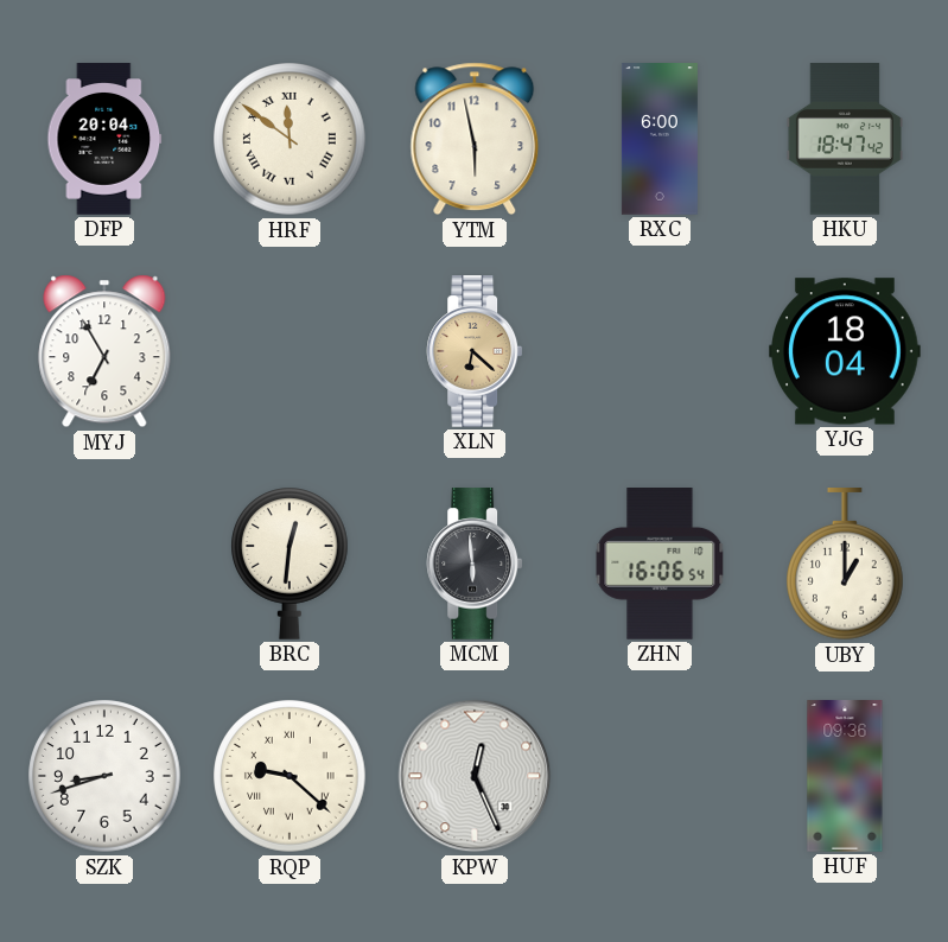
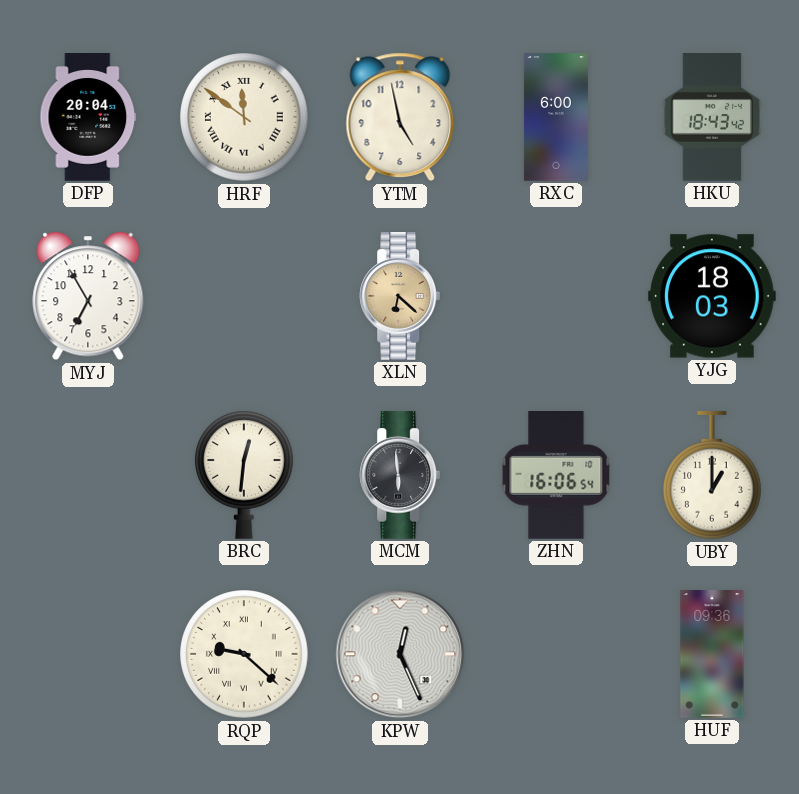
YTM: 5:58 -> 4:58 (400, 117)
HKU: 18:47 -> 18:43 (711, 117)
YJG: 18:04 -> 18:03 (713, 296)
SZK: 8:42 -> none (104, 776)
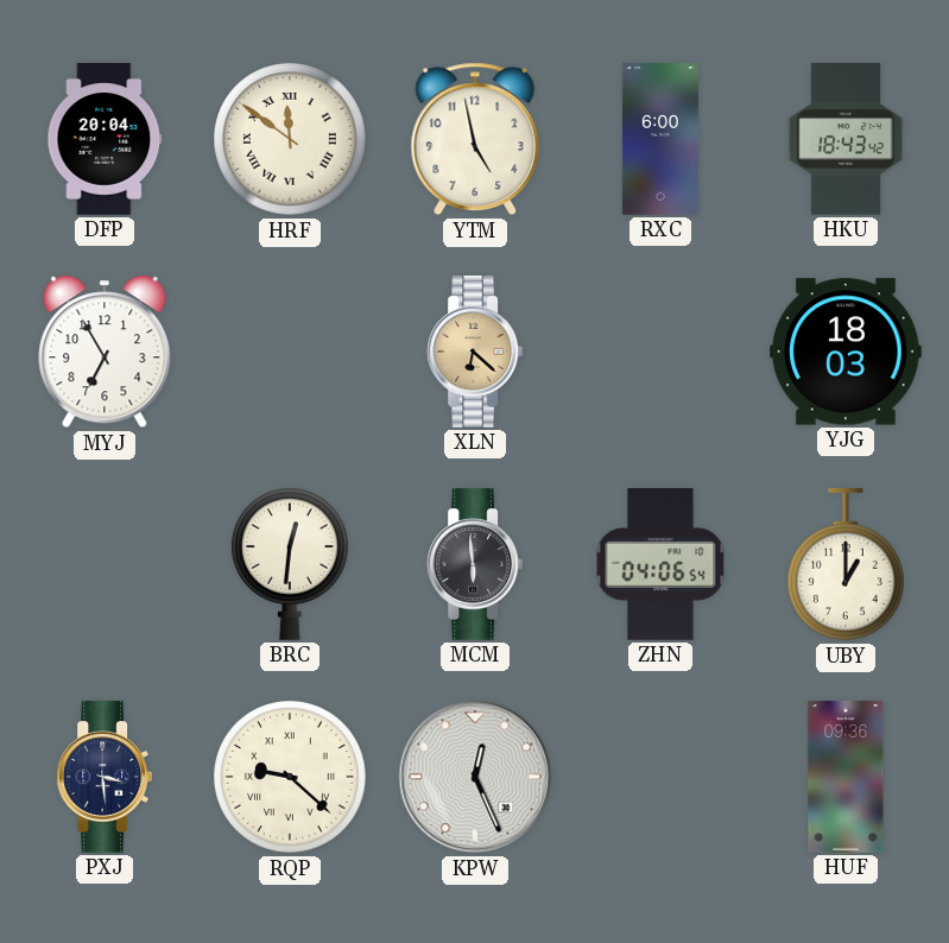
ZHN: 16:06 -> 04:06 (660, 565)
PXJ: none -> 3:29 (105, 777)
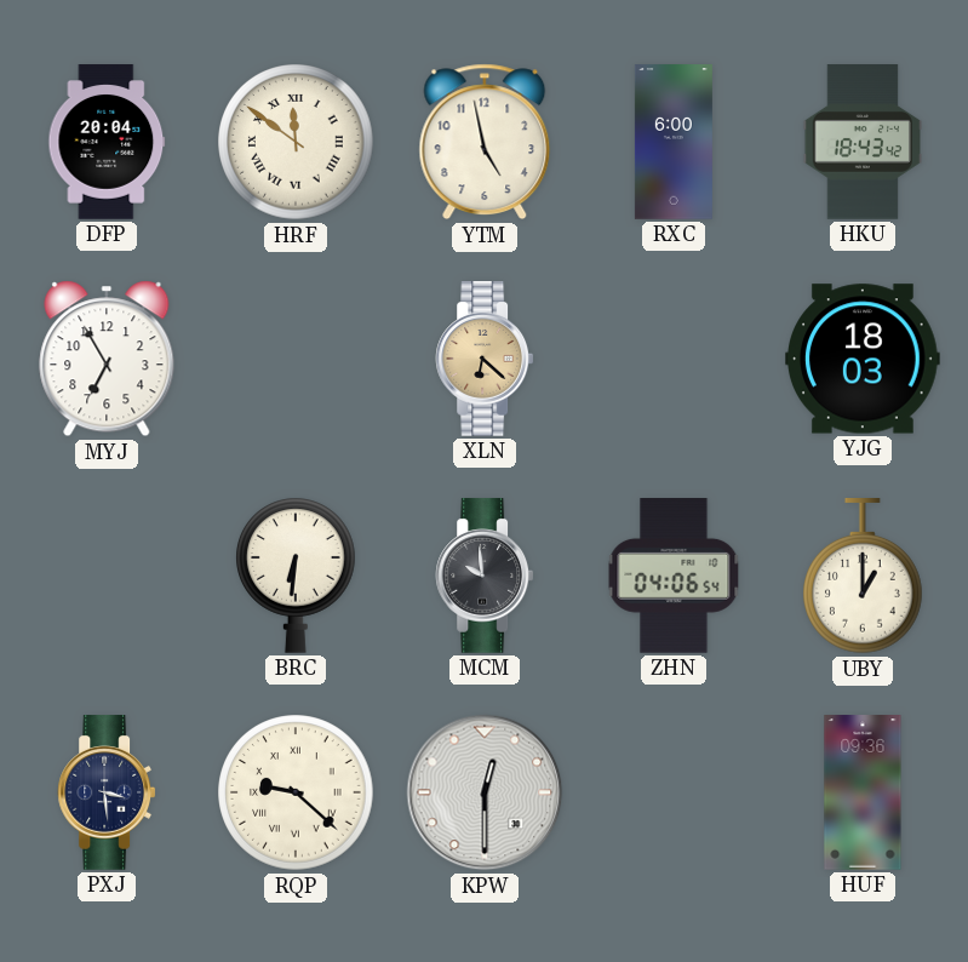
BRC: 12:31 -> 6:31 (297, 576)
MCM: 5:59 -> 9:59 (485, 576)
KPW: 12:26 -> 12:30 (485, 792)
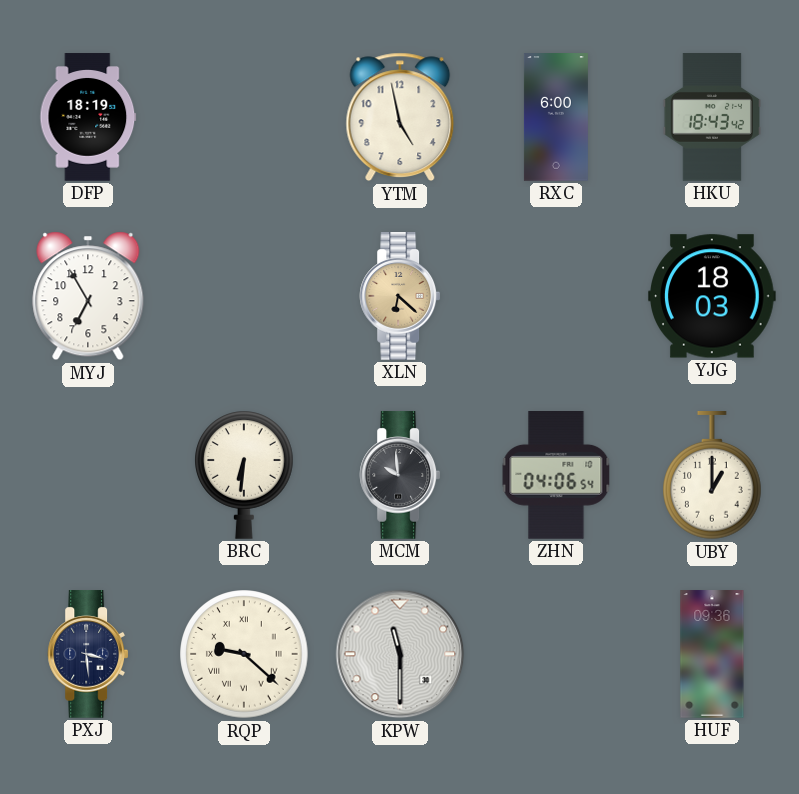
DFP: 20:04 -> 18:19 (88, 117)
HRF: 11:51 -> none (296, 142)
KPW: 12:30 -> 11:30 (400, 654)
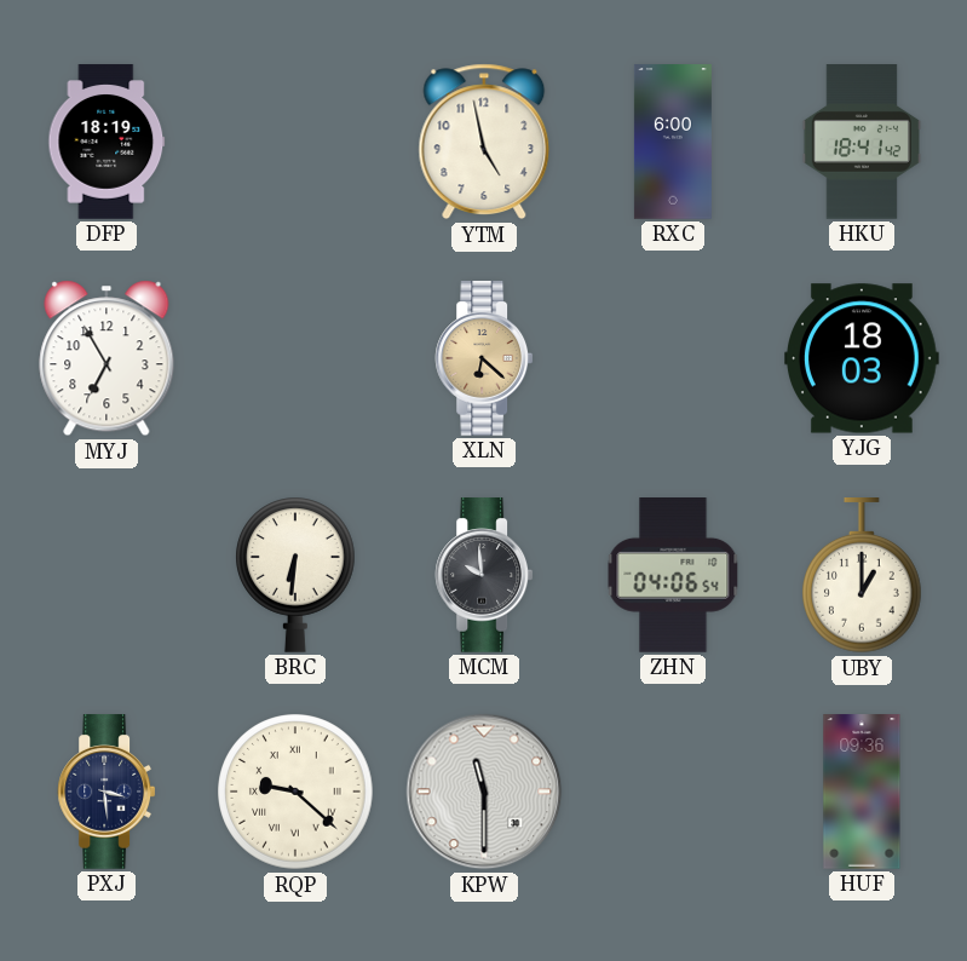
HKU: 18:43 -> 18:41 (860, 142)
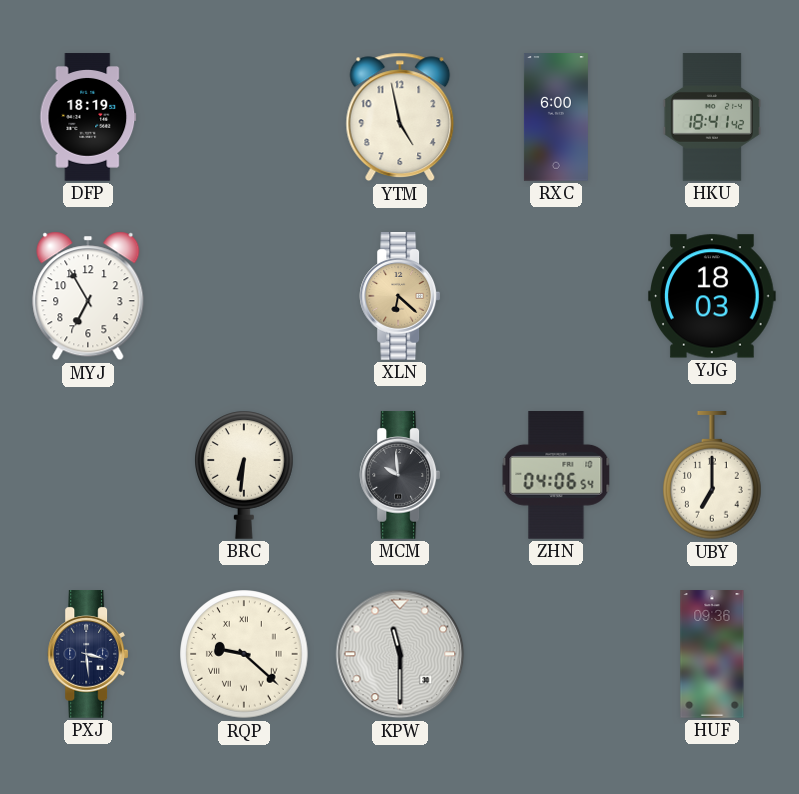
UBY: 1:00 -> 7:00 (713, 476)
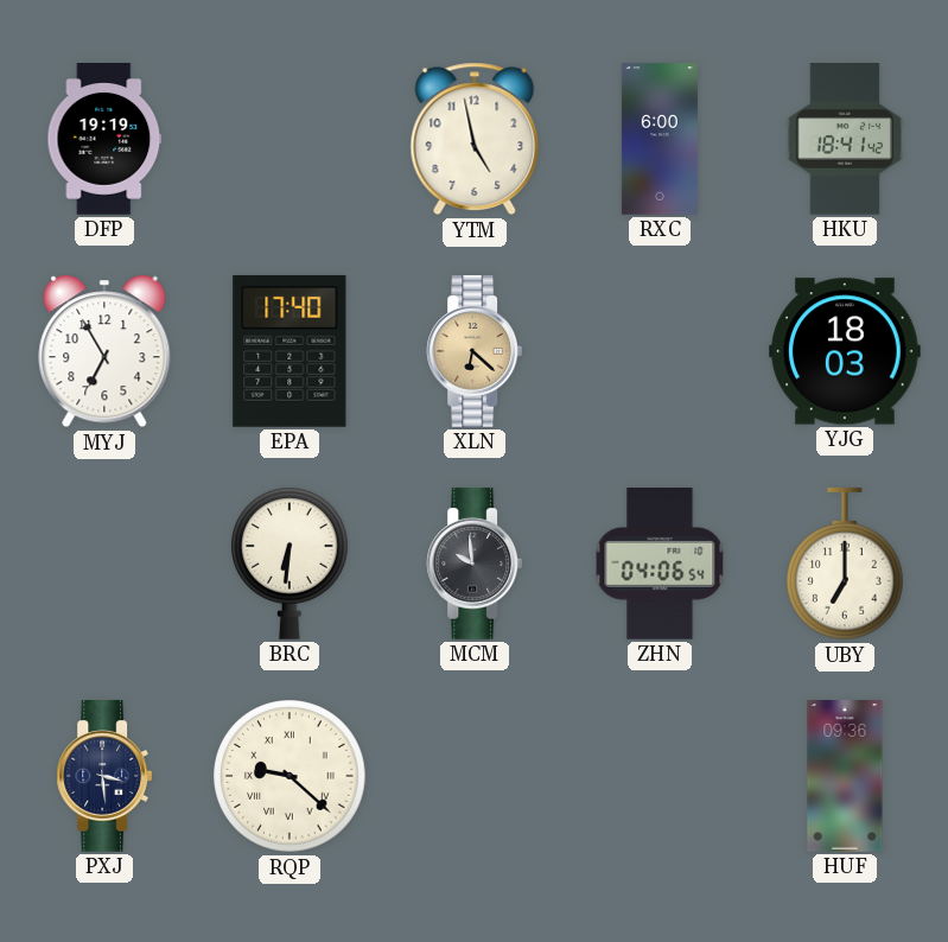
DFP: 18:19 -> 19:19 (104, 139)
EPA: none -> 17:40 (290, 351)
KPW: 11:30 -> none (400, 654)
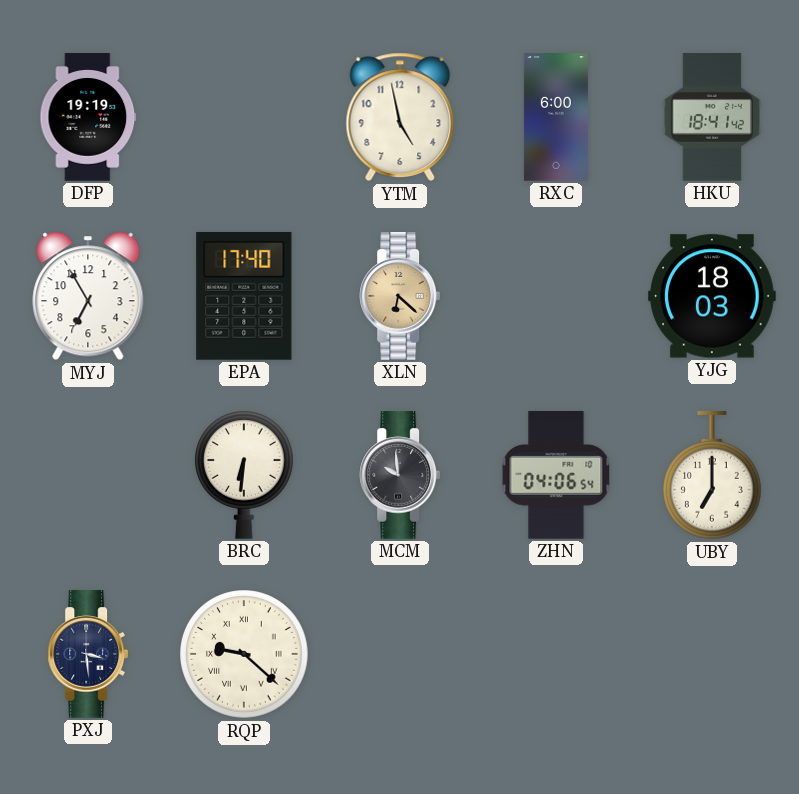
HUF: 09:36 -> none (845, 776)
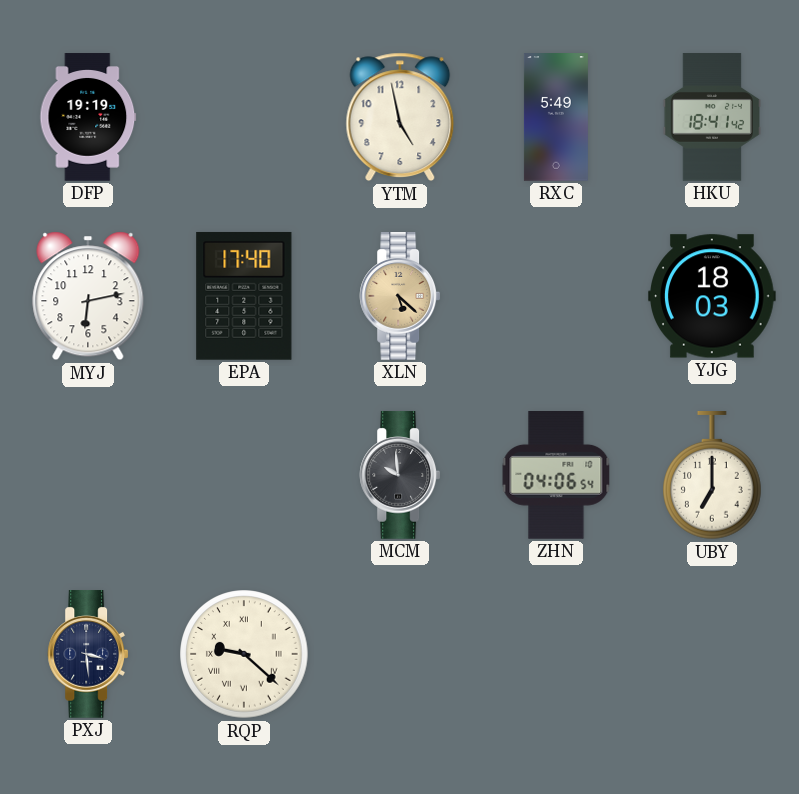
RXC: 6:00 -> 5:49 (556, 117)
MYJ: 6:55 -> 6:13 (88, 296)
XLN: 6:22 -> 5:22 (400, 296)
BRC: 6:31 -> none (245, 475)
